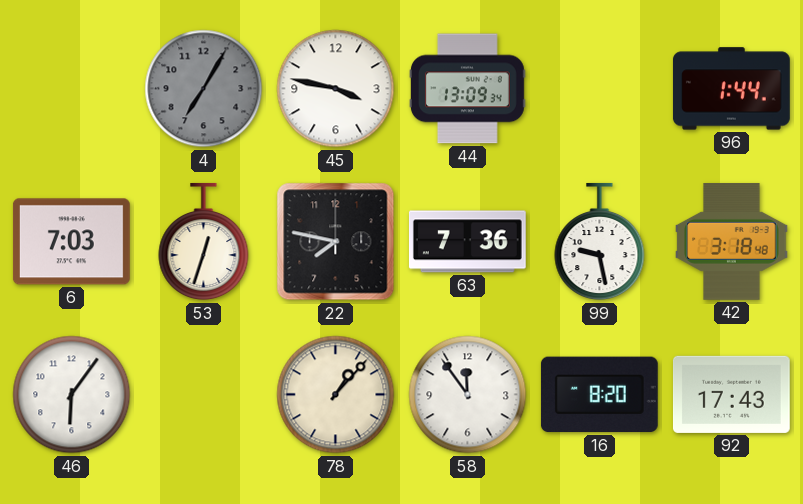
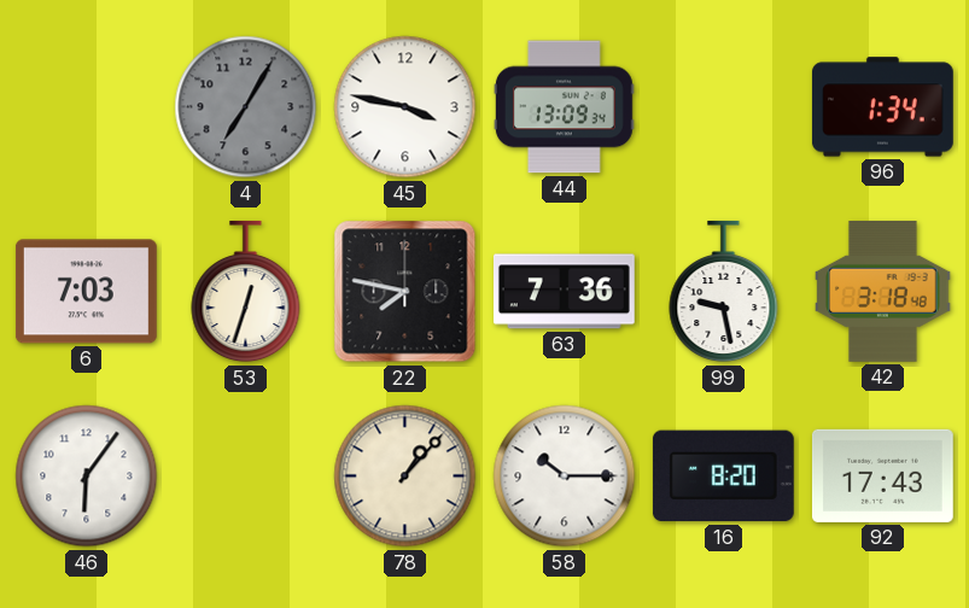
96: 1:44 -> 1:34 (882, 107)
58: 11:54 -> 10:15 (565, 477)
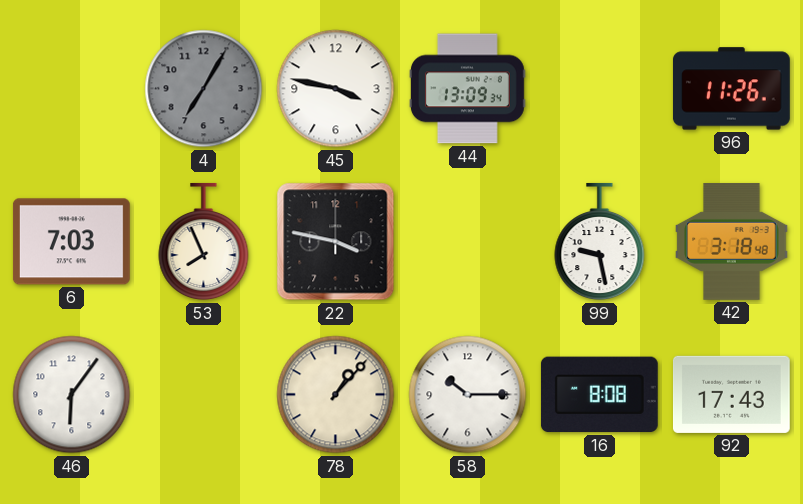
96: 1:34 -> 11:26 (731, 89)
53: 12:33 -> 7:56 (204, 242)
22: 7:47 -> 3:47 (336, 242)
63: 7:36 -> none (564, 292)
16: 8:20 -> 8:08 (599, 395)
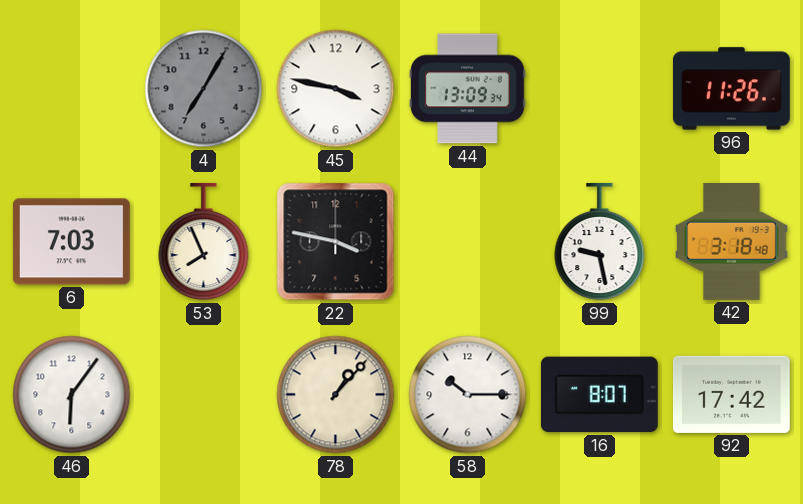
16: 8:08 -> 8:07 (599, 395)
92: 17:43 -> 17:42 (731, 394)
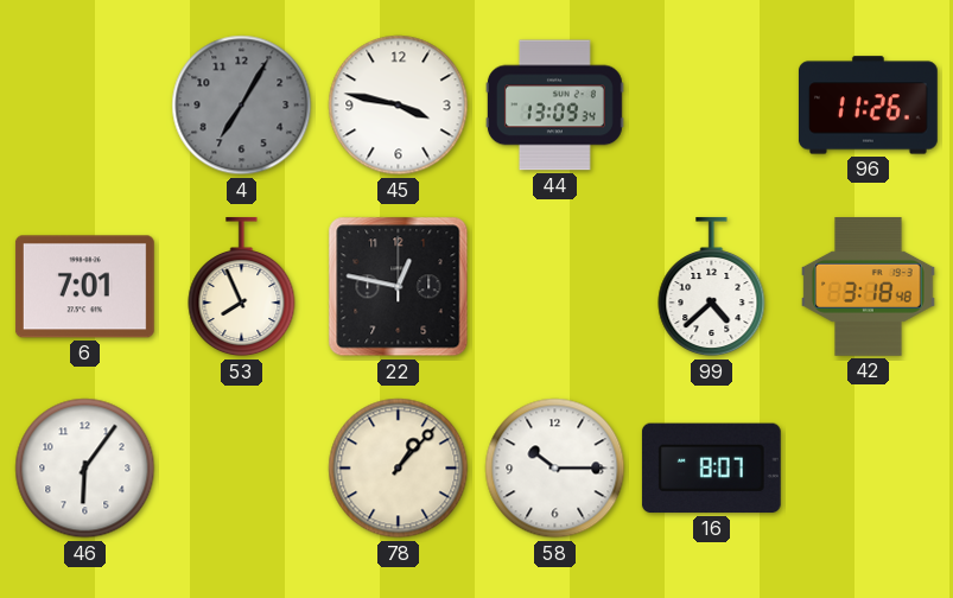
6: 7:03 -> 7:01 (84, 287)
22: 3:47 -> 12:47 (399, 287)
99: 9:28 -> 4:38 (712, 287)
92: 17:42 -> none (731, 394)
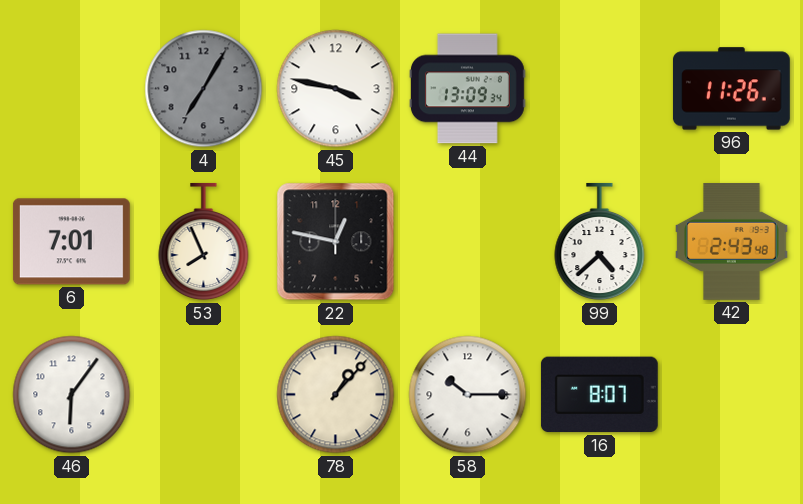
42: 3:18 -> 2:43 (732, 242)
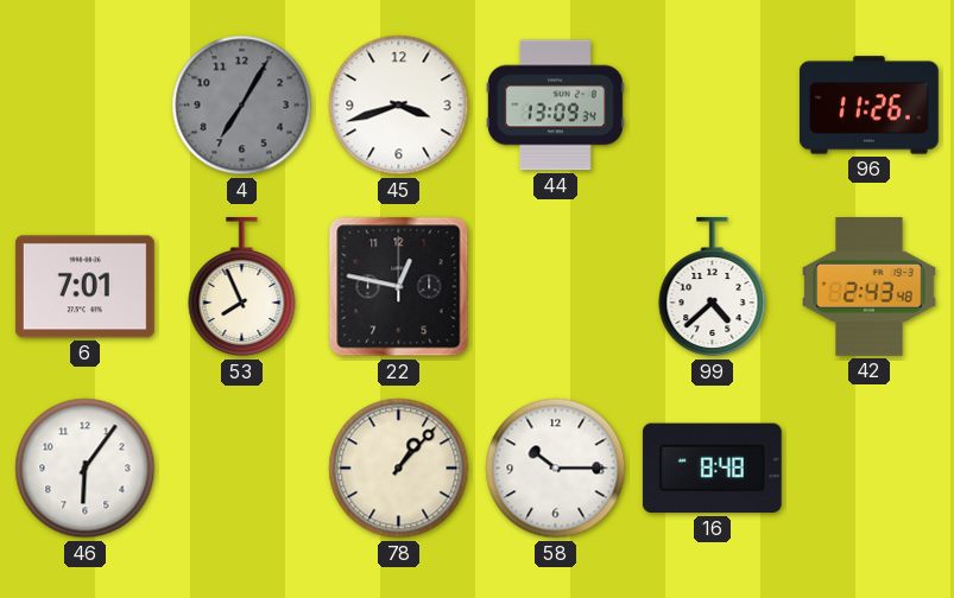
45: 3:47 -> 3:42 (399, 106)
16: 8:07 -> 8:48 (712, 469)
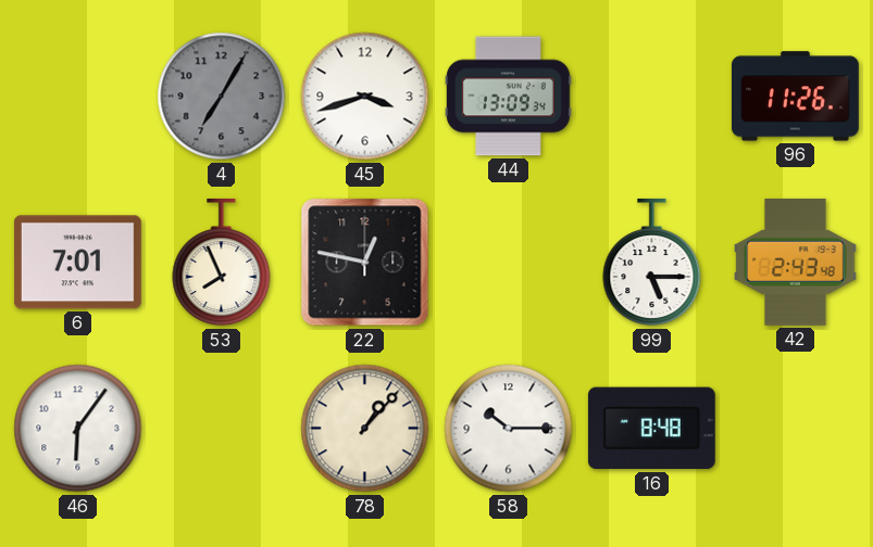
99: 4:38 -> 5:15 (652, 263)
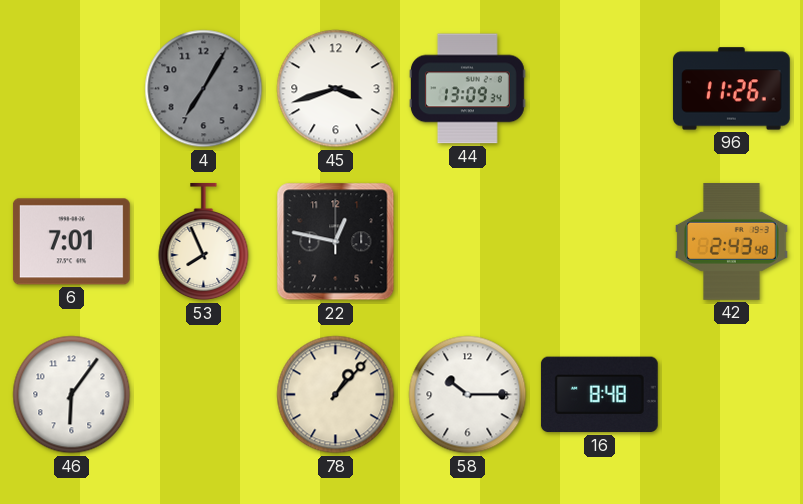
99: 5:15 -> none (652, 263)
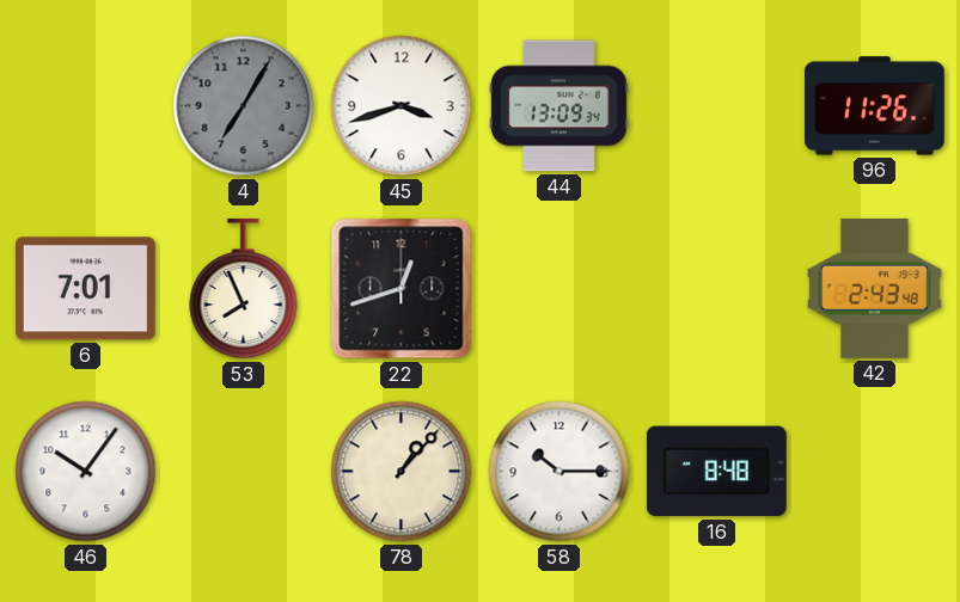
22: 12:47 -> 12:42 (402, 289)
46: 6:06 -> 10:06 (86, 472)
